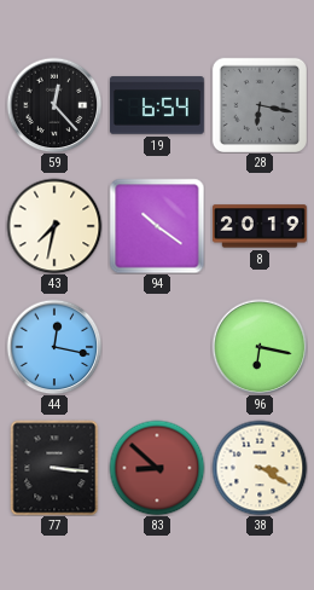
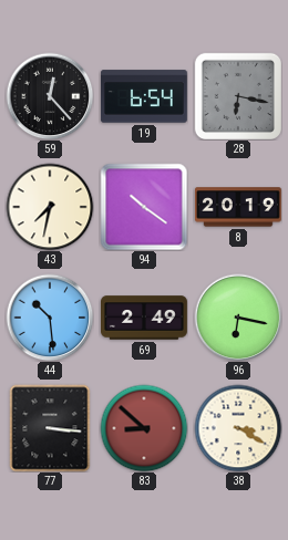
44: 12:17 -> 10:29 (50, 318)
69: none -> 2:49 (145, 318)
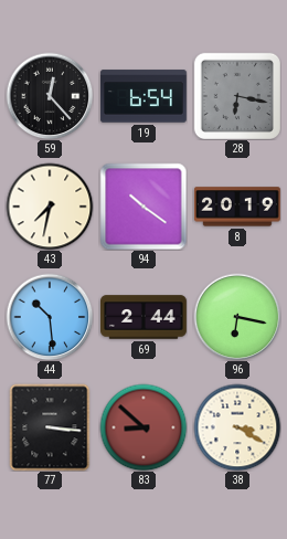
69: 2:49 -> 2:44 (145, 317)
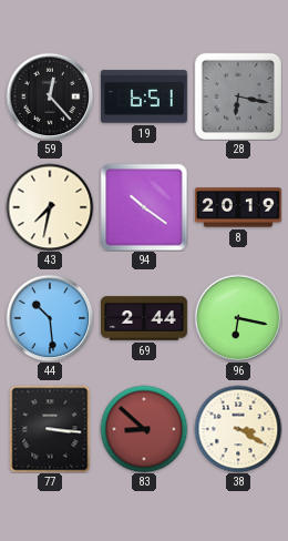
19: 6:54 -> 6:51 (144, 96)
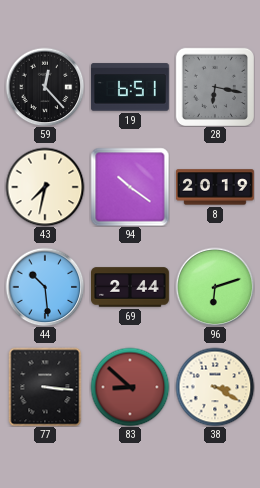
96: 6:17 -> 6:12 (215, 287)
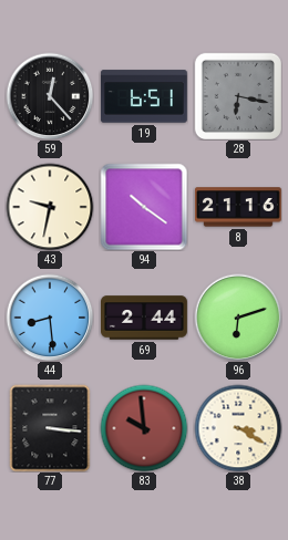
43: 7:32 -> 9:32 (50, 207)
8: 20:19 -> 21:16 (238, 207)
44: 10:29 -> 8:29 (50, 318)
83: 8:52 -> 9:59 (144, 428)
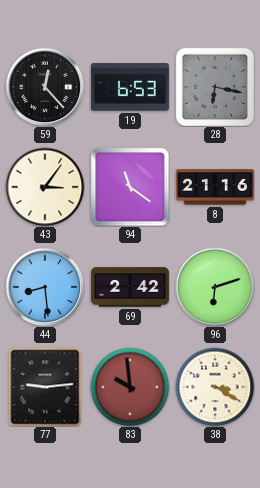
19: 6:51 -> 6:53 (130, 87)
43: 9:32 -> 3:06 (45, 187)
94: 10:21 -> 11:21 (130, 187)
69: 2:44 -> 2:42 (131, 287)
77: 3:16 -> 9:14 (45, 387)
